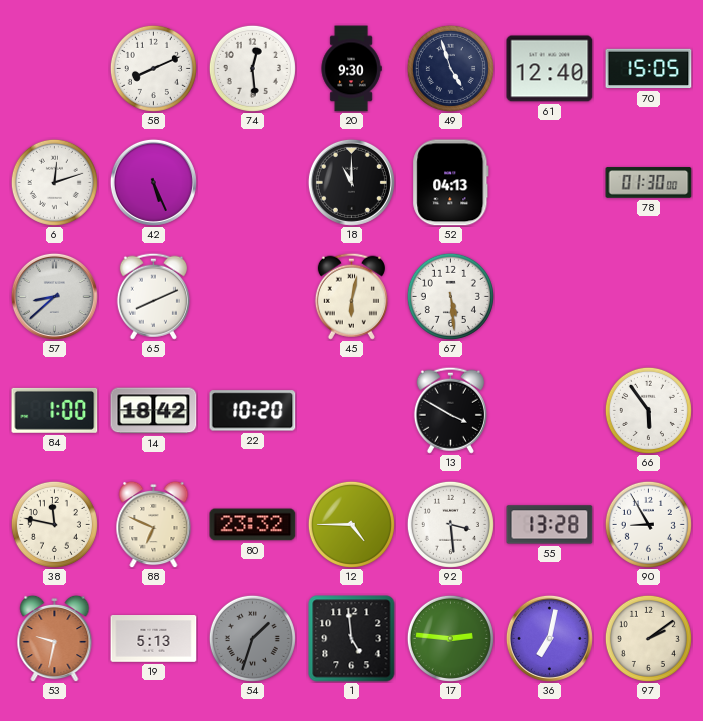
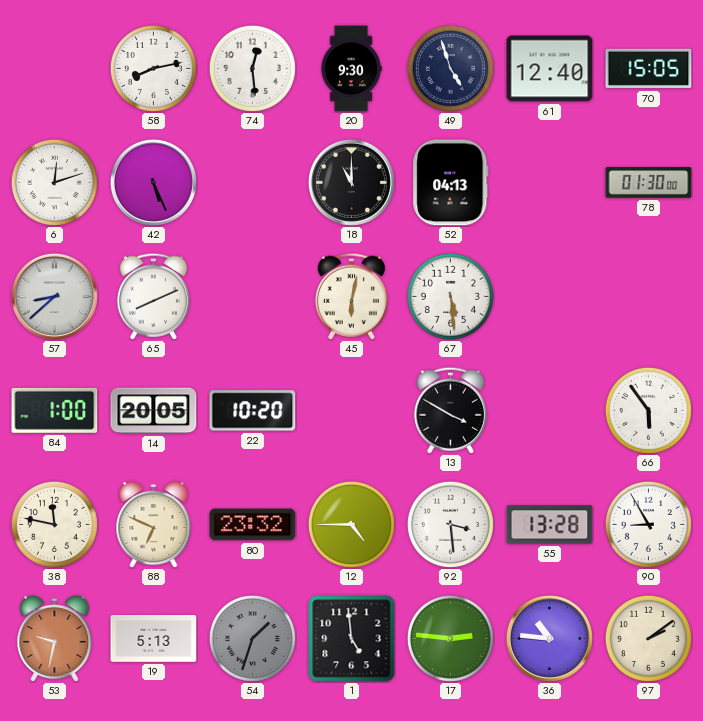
58: 8:11 -> 8:13 (153, 68)
14: 18:42 -> 20:05 (154, 411)
36: 7:02 -> 10:46 (549, 638)
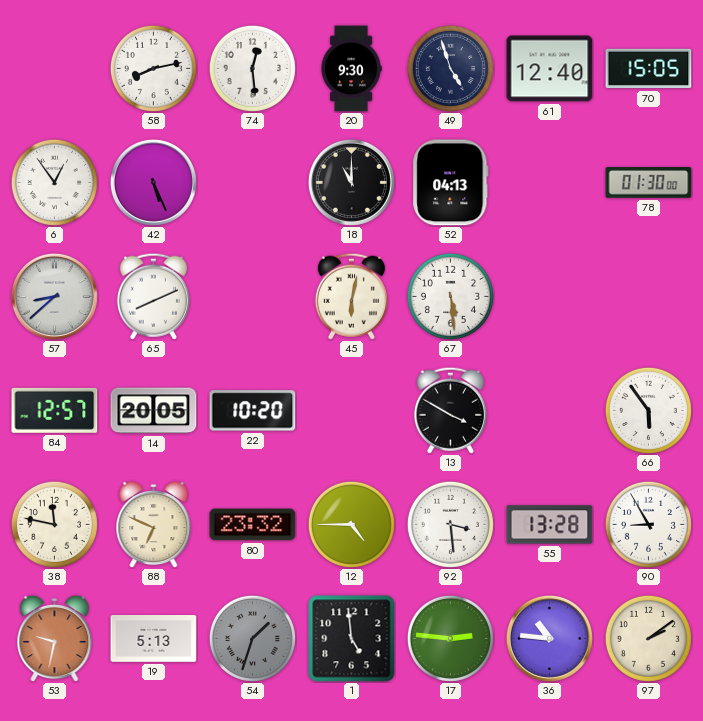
6: 12:12 -> 12:54 (54, 182)
84: 1:00 -> 12:57 (55, 410)
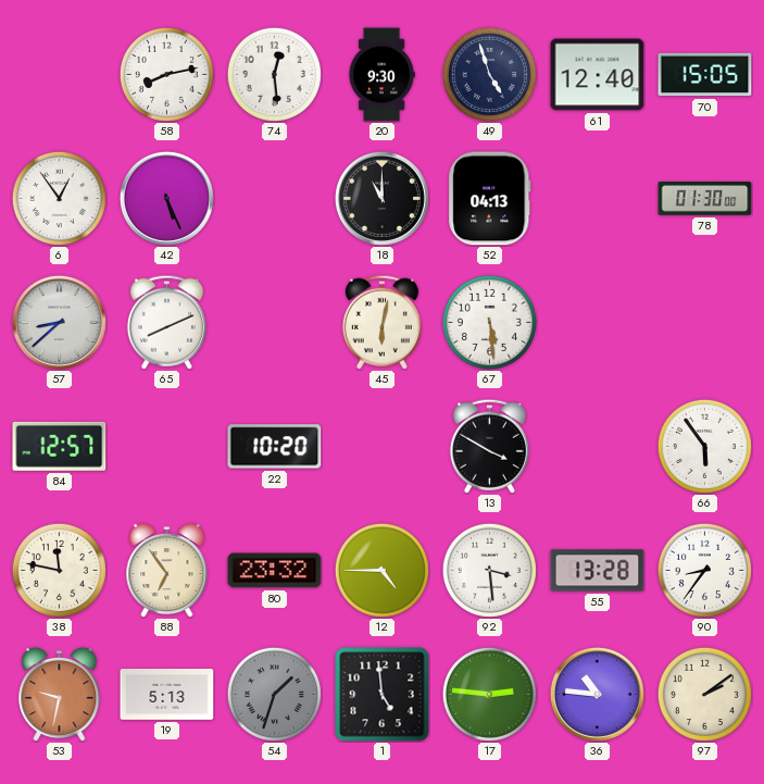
14: 20:05 -> none (154, 411)
88: 6:49 -> 6:54 (167, 570)
90: 8:55 -> 8:36 (704, 570)
